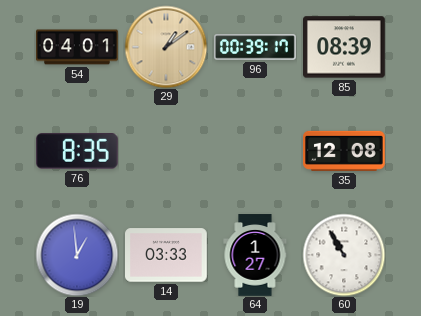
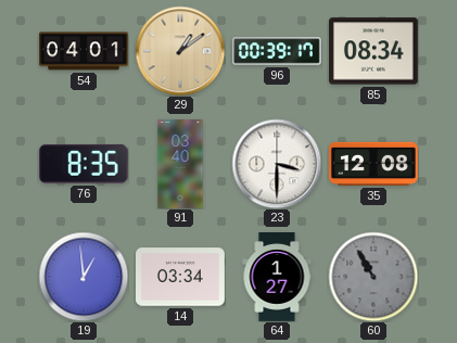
85: 08:39 -> 08:34 (375, 51)
91: none -> 03:40 (180, 164)
23: none -> 3:30 (277, 164)
14: 03:33 -> 03:34 (181, 277)
60 dial: white -> grey (373, 277)
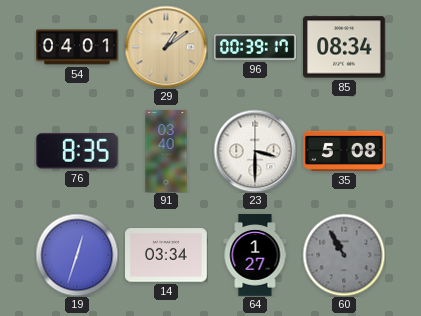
35: 12:08 -> 5:08 (345, 151)
19: 12:59 -> 12:33 (77, 255)
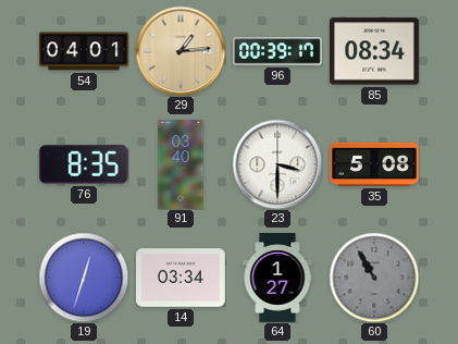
29: 1:09 -> 1:14 (181, 51)
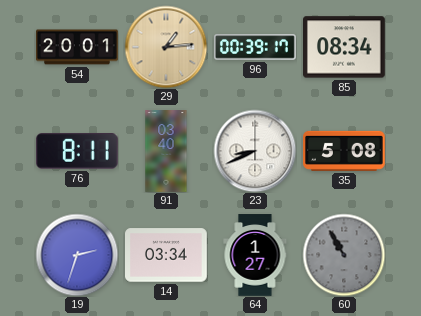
54: 04:01 -> 20:01 (77, 47)
76: 8:35 -> 8:11 (77, 152)
23: 3:30 -> 8:41 (255, 151)
19: 12:33 -> 2:33 (77, 255)
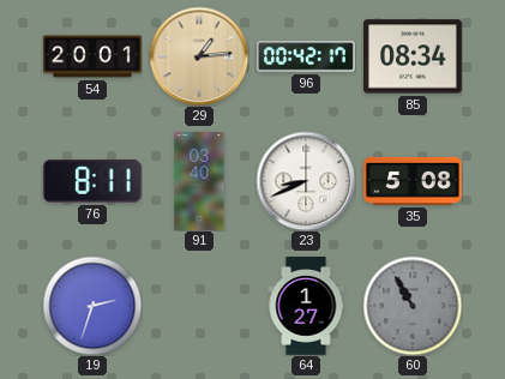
96: 00:39 -> 00:42 (306, 56)
14: 03:34 -> none (167, 255)
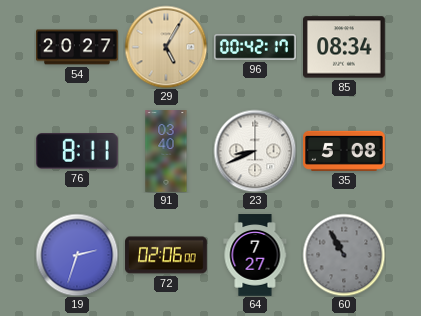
54: 20:01 -> 20:27 (77, 47)
29: 1:14 -> 5:05 (166, 47)
72: none -> 02:06 (166, 255)
64: 1:27 -> 7:27 (255, 255)
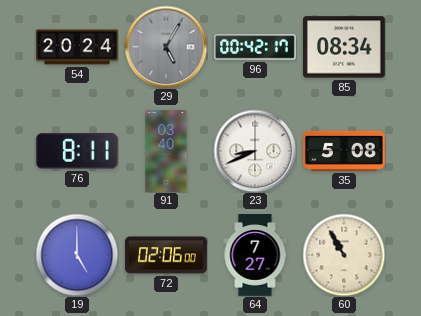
54: 20:27 -> 20:24 (77, 47)
29 dial: champagne -> grey (166, 47)
19: 2:33 -> 5:00 (77, 255)
60 dial: grey -> cream (344, 255)
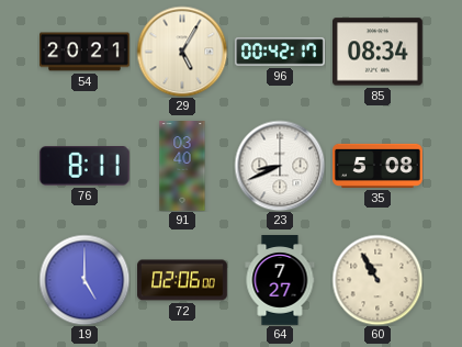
54: 20:24 -> 20:21 (84, 52)
29 dial: grey -> cream (182, 52)
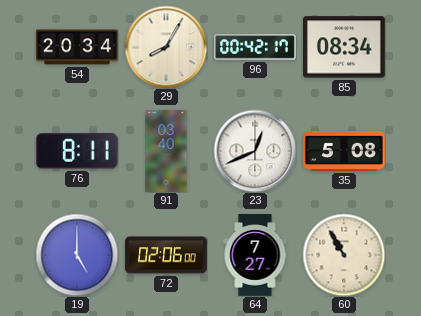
54: 20:21 -> 20:34 (77, 47)
29: 5:05 -> 8:05 (166, 47)
23: 8:41 -> 12:41 (255, 151)
